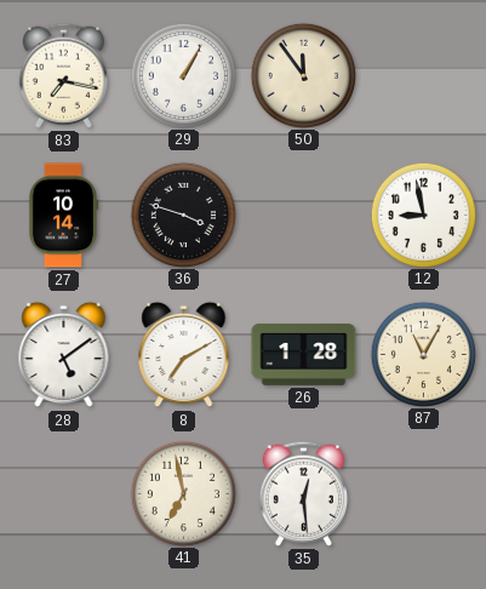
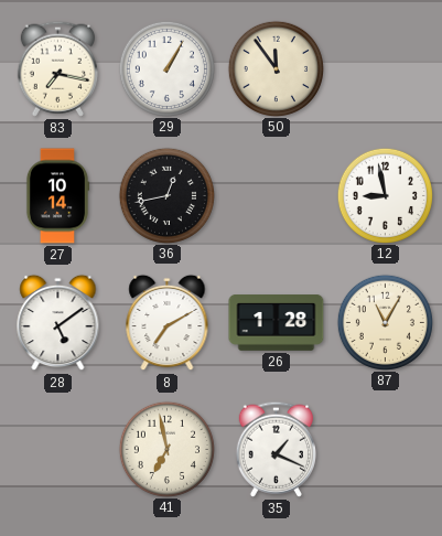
36: 3:48 -> 12:43 (166, 195)
35: 12:29 -> 1:19 (276, 449)
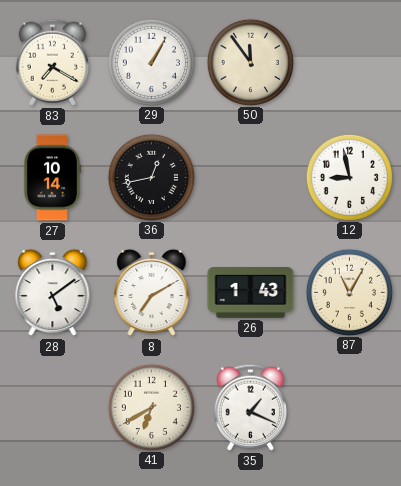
83: 7:17 -> 7:20 (52, 62)
26: 1:28 -> 1:43 (251, 293)
41: 6:58 -> 6:40 (151, 407)
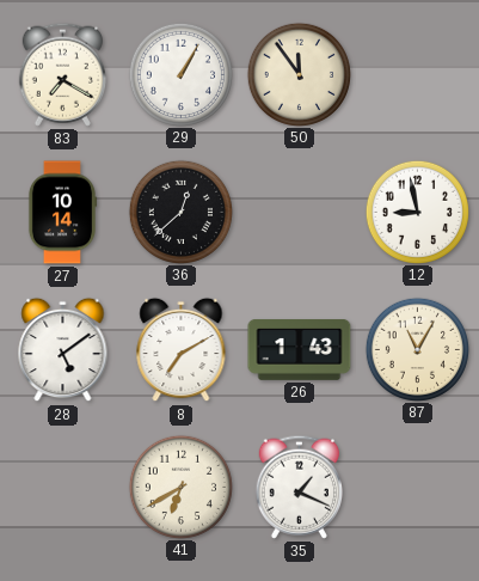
36: 12:43 -> 12:38 (180, 212)
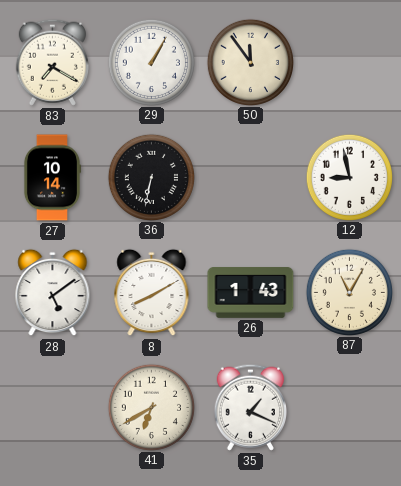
36: 12:38 -> 6:32 (151, 177)
8: 7:10 -> 8:10 (152, 293)
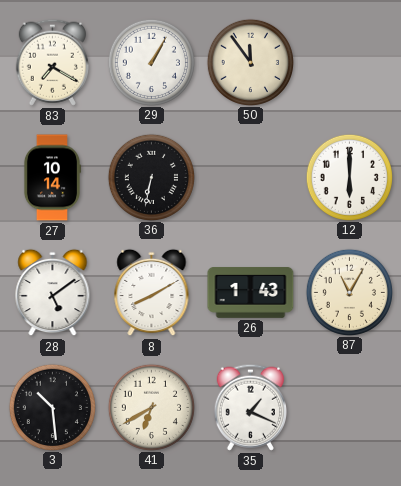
12: 8:58 -> 6:00 (349, 177)
3: none -> 10:29 (52, 407)
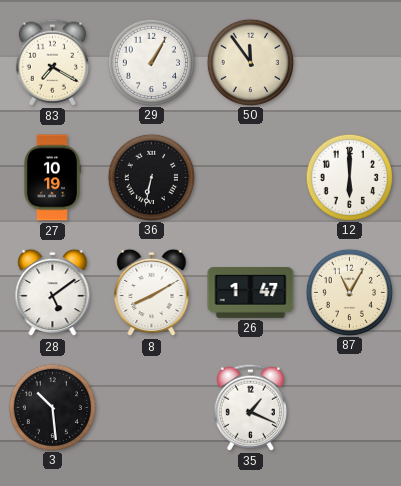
27: 10:14 -> 10:19 (52, 178)
26: 1:43 -> 1:47 (251, 293)
41: 6:40 -> none (151, 407)
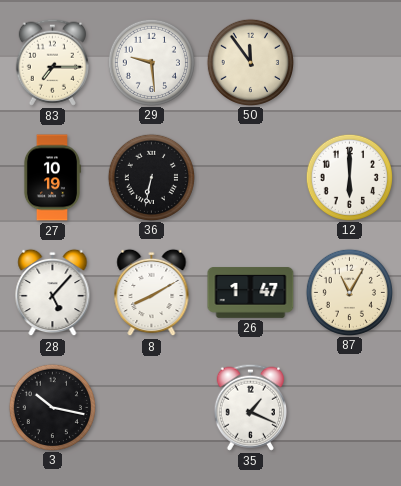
83: 7:20 -> 7:15 (52, 62)
29: 1:05 -> 9:29 (151, 62)
28: 5:09 -> 5:07 (53, 293)
3: 10:29 -> 10:17 (52, 407)
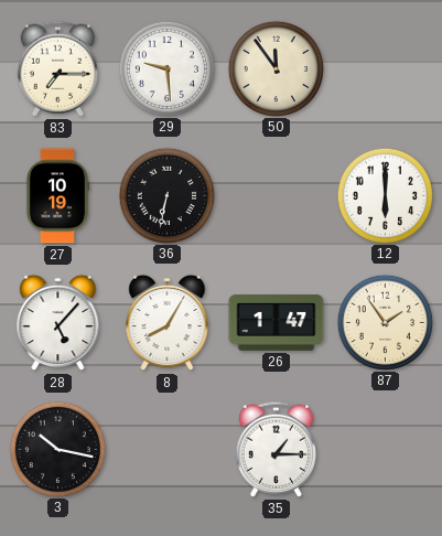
8: 8:10 -> 8:05 (168, 323)
87: 11:05 -> 1:54 (385, 322)
35: 1:19 -> 1:15 (276, 449)
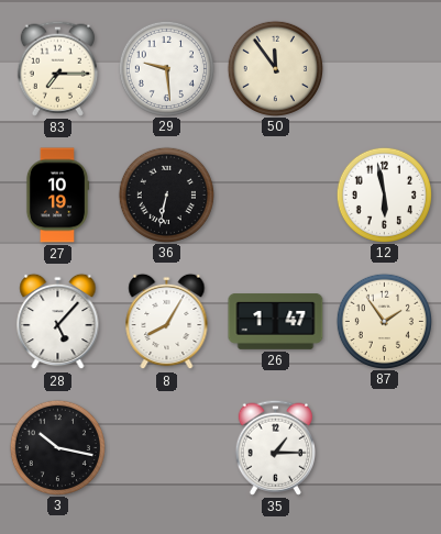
12: 6:00 -> 5:58 (384, 194)
